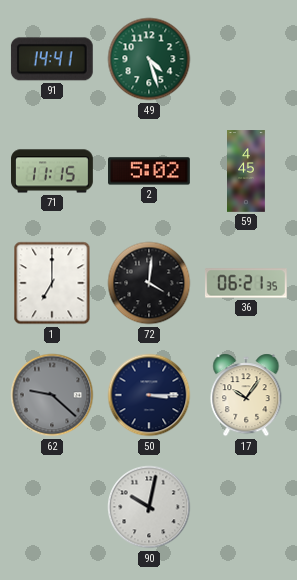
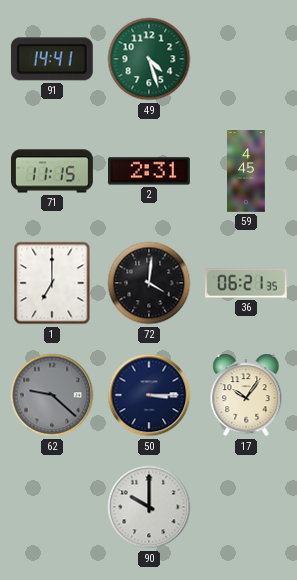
2: 5:02 -> 2:31 (150, 171)
90: 10:02 -> 10:00 (149, 507)
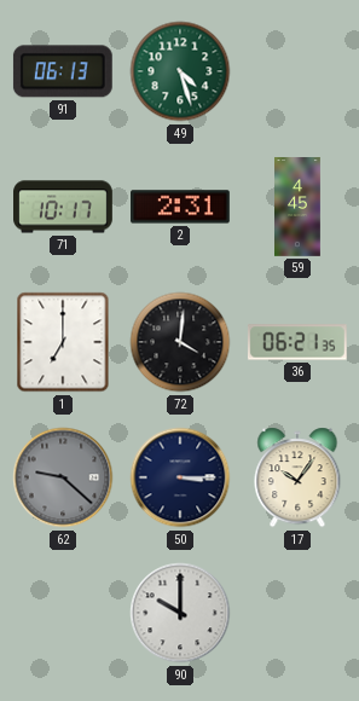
91: 14:41 -> 06:13 (63, 71)
71: 11:15 -> 10:17 (64, 207)
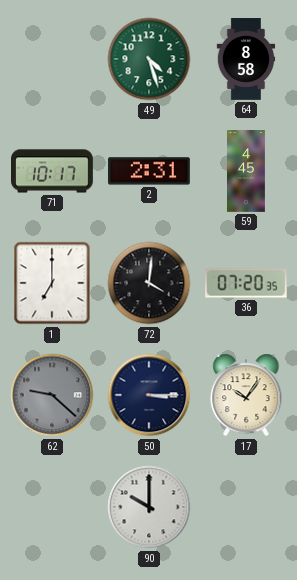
91: 06:13 -> none (63, 71)
64: none -> 8:58 (246, 59)
36: 06:21 -> 07:20 (246, 283)
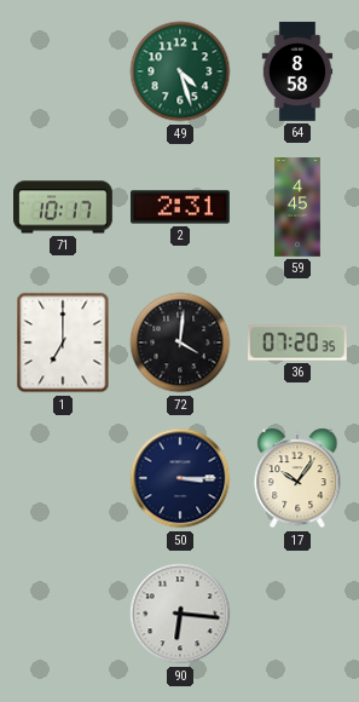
62: 9:22 -> none (52, 395)
90: 10:00 -> 6:16 (180, 614)
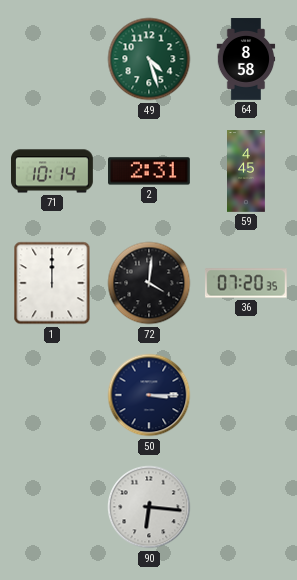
71: 10:17 -> 10:14 (53, 171)
1: 7:00 -> 12:00 (52, 283)
17: 10:06 -> none (297, 478)
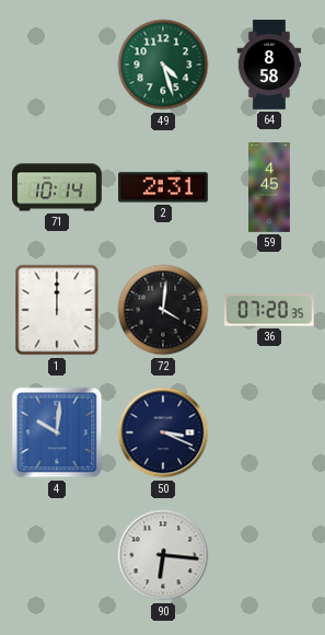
4: none -> 10:01 (57, 432)
50: 3:15 -> 3:19 (163, 432)
